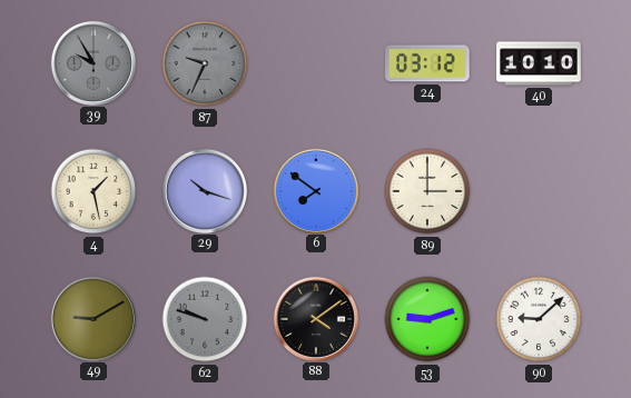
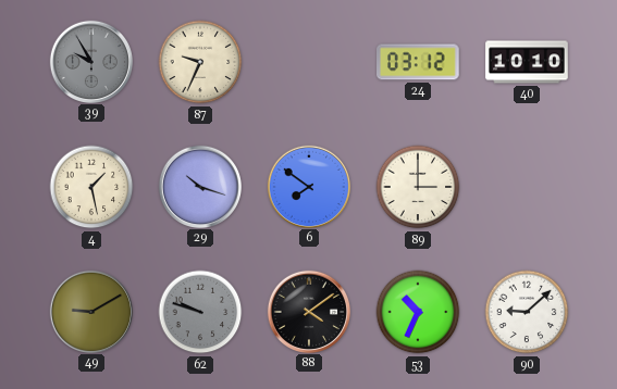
87 dial: grey -> cream (200, 62)
53: 9:12 -> 10:34 (418, 312)
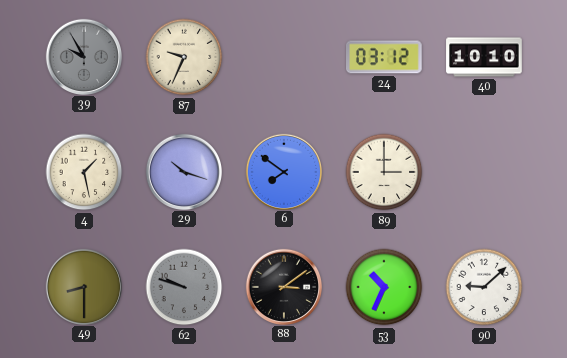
49: 9:10 -> 8:30 (83, 286)
88: 4:09 -> 3:09 (283, 286)
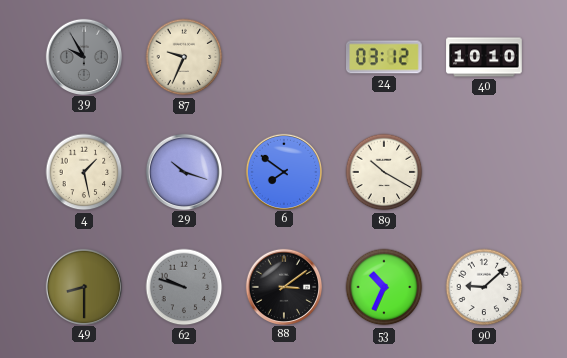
89: 3:00 -> 10:20 (384, 172)
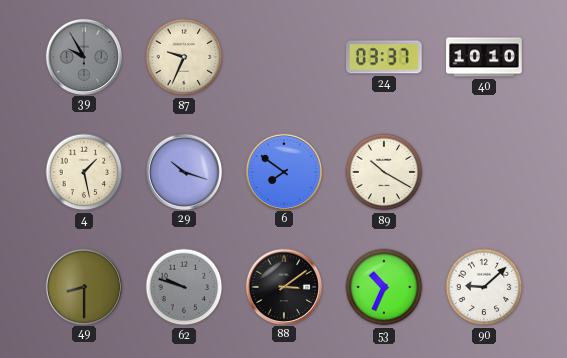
24: 03:12 -> 03:37 (385, 57)
